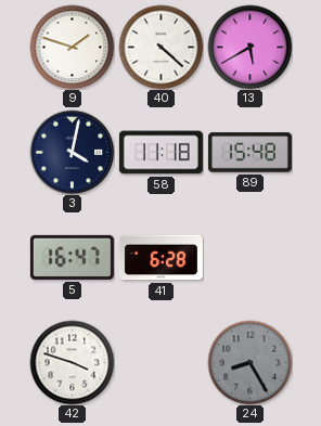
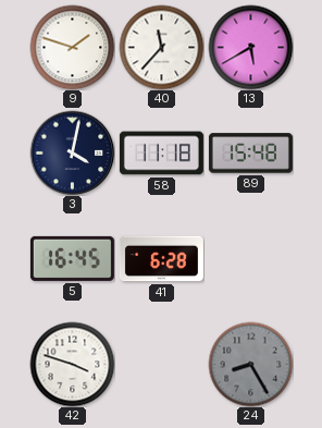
40: 4:22 -> 11:37 (161, 47)
5: 16:47 -> 16:45 (72, 258)
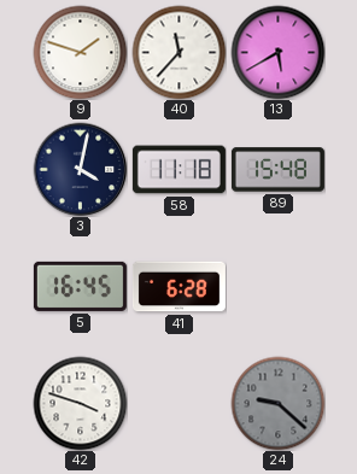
24: 8:25 -> 9:22 (277, 403)
